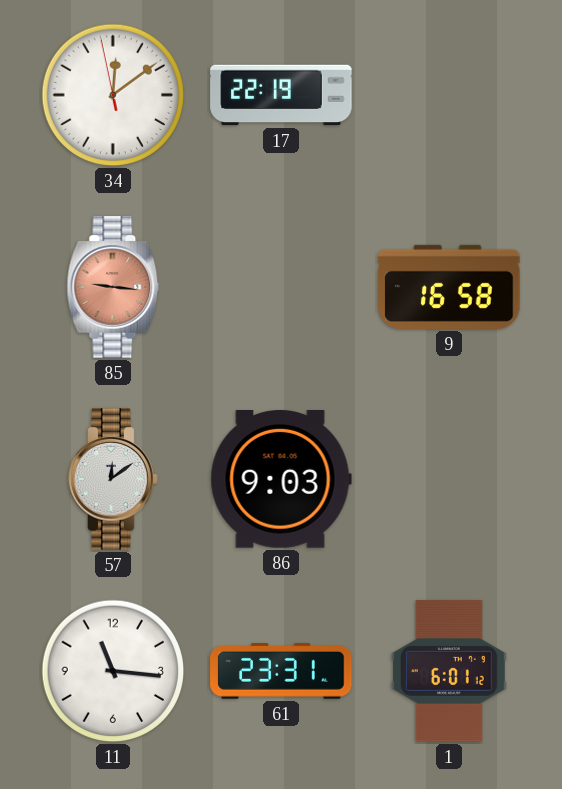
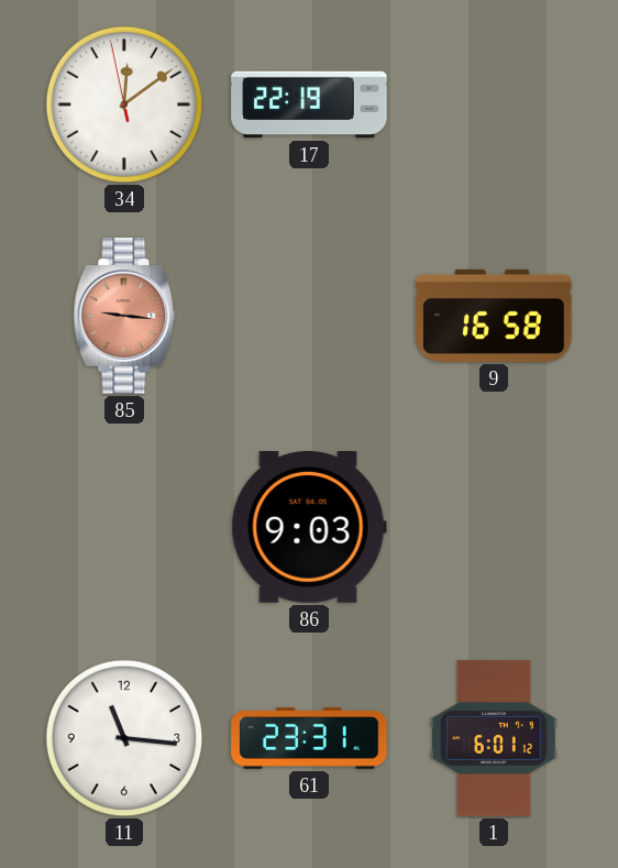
57: 12:09 -> none (113, 479)
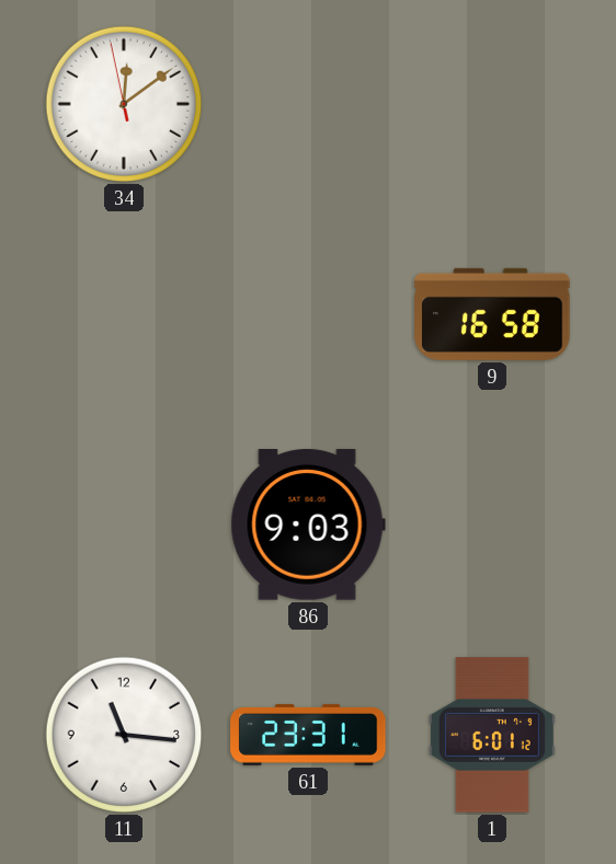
17: 22:19 -> none (309, 105)
85: 9:16 -> none (124, 316)
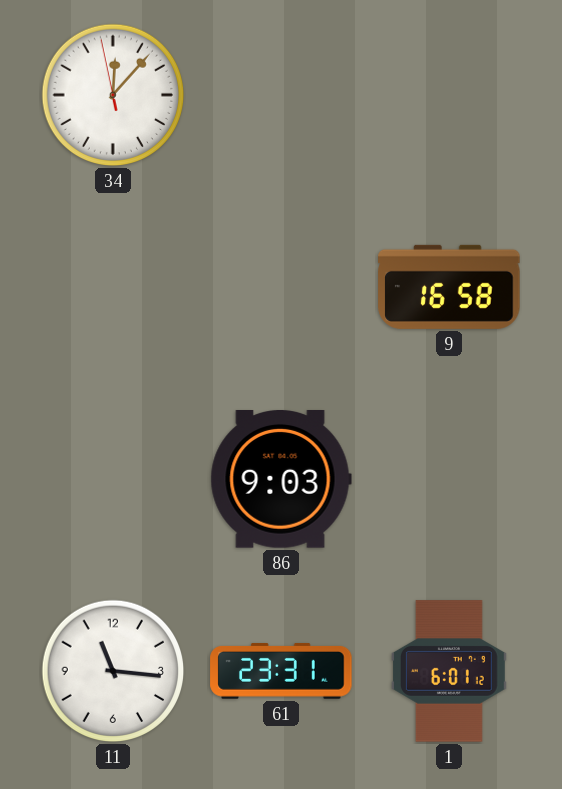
34: 12:08 -> 12:06 (113, 95)
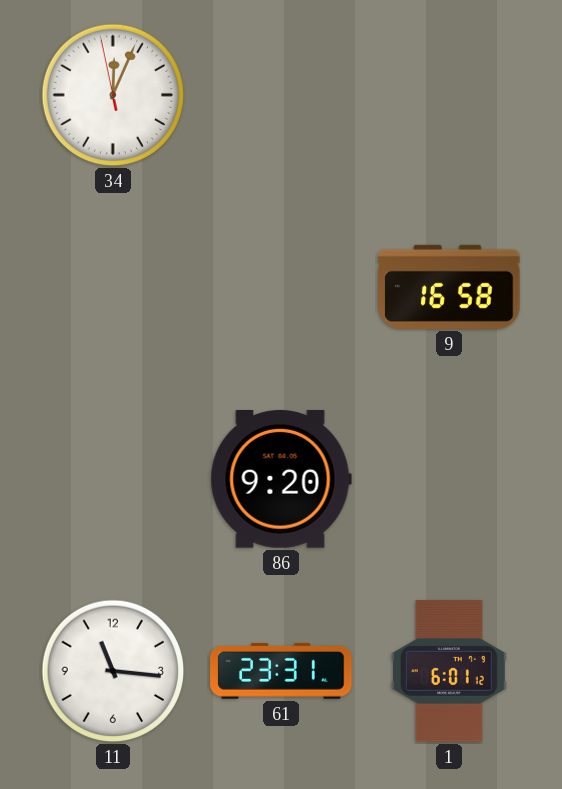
34: 12:06 -> 12:03 (113, 95)
86: 9:03 -> 9:20 (281, 480)
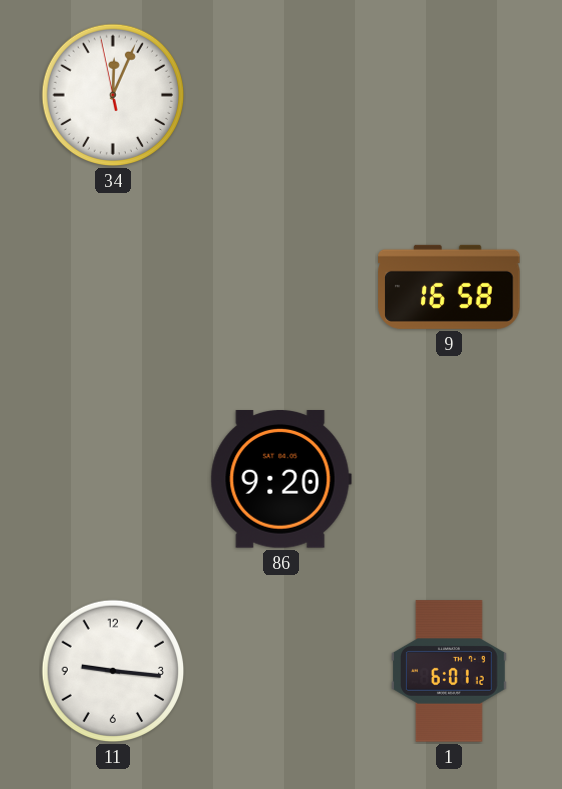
11: 11:16 -> 9:16 (113, 671)
61: 23:31 -> none (281, 672)
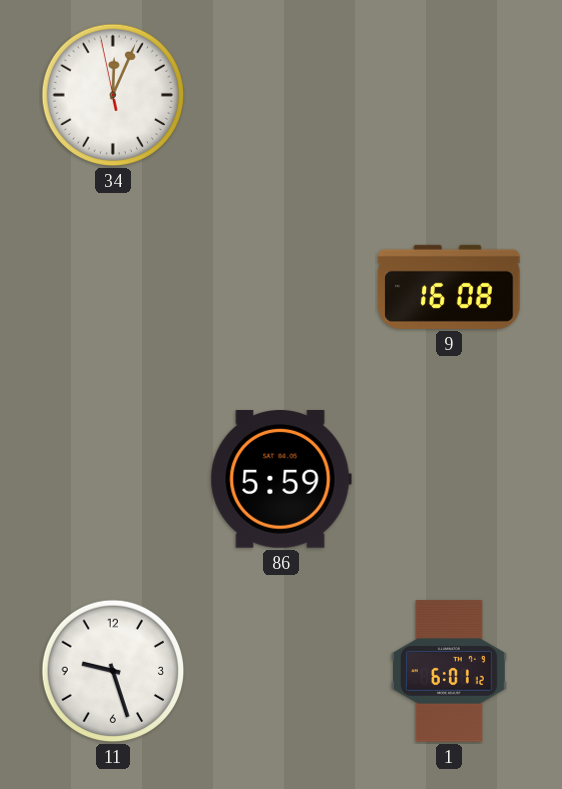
9: 16:58 -> 16:08 (449, 287)
86: 9:20 -> 5:59 (281, 480)
11: 9:16 -> 9:27 (113, 671)
